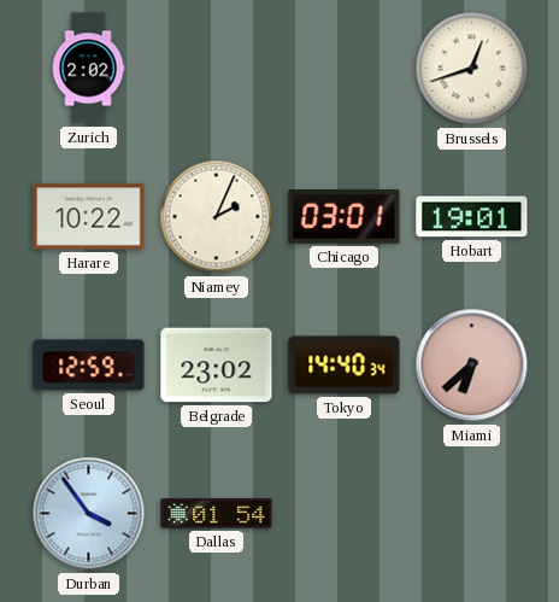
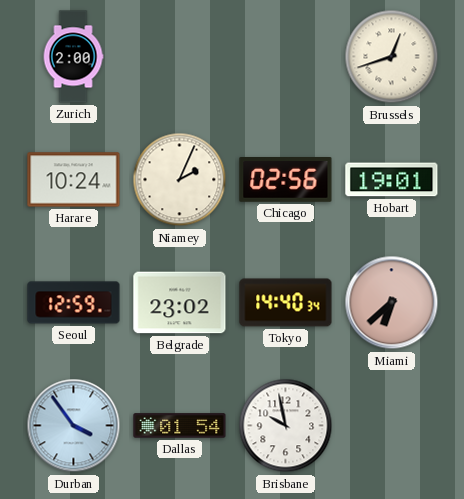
Zurich: 2:02 -> 2:00 (73, 57)
Harare: 10:22 -> 10:24 (74, 180)
Chicago: 03:01 -> 02:56 (286, 180)
Brisbane: none -> 9:58 (286, 426)
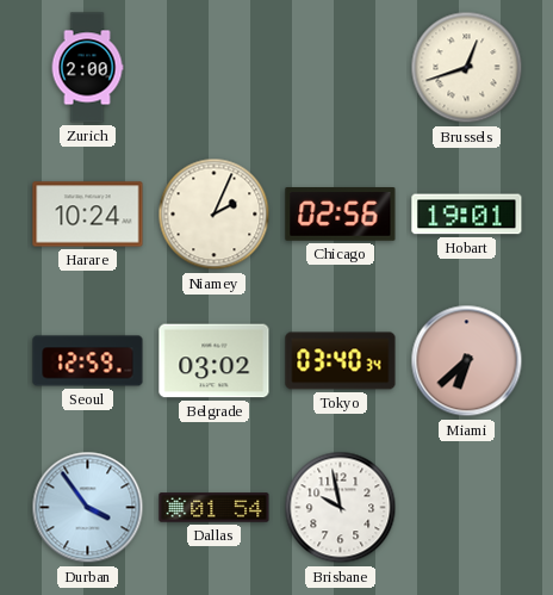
Belgrade: 23:02 -> 03:02 (215, 361)
Tokyo: 14:40 -> 03:40 (341, 361)
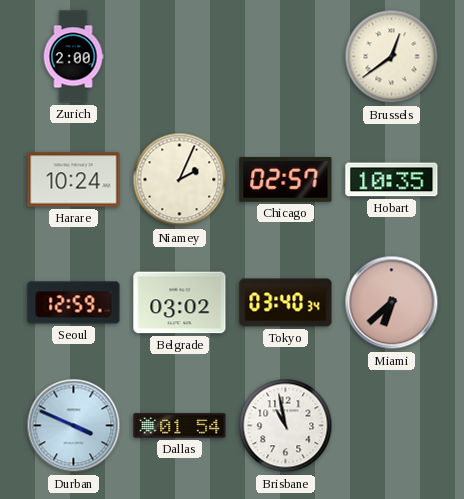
Brussels: 12:42 -> 12:39 (392, 57)
Chicago: 02:56 -> 02:57 (286, 180)
Hobart: 19:01 -> 10:35 (392, 180)
Durban: 3:54 -> 3:49 (74, 426)
Brisbane: 9:58 -> 10:58 (286, 426)
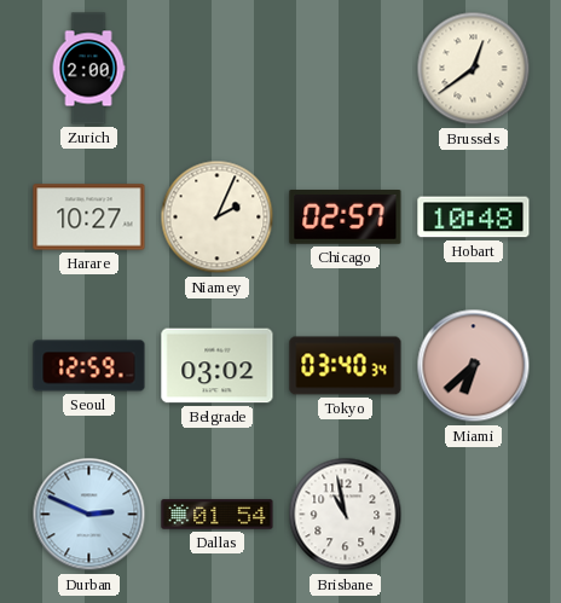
Harare: 10:24 -> 10:27 (89, 218)
Hobart: 10:35 -> 10:48 (474, 218)
Durban: 3:49 -> 2:49 (89, 515)
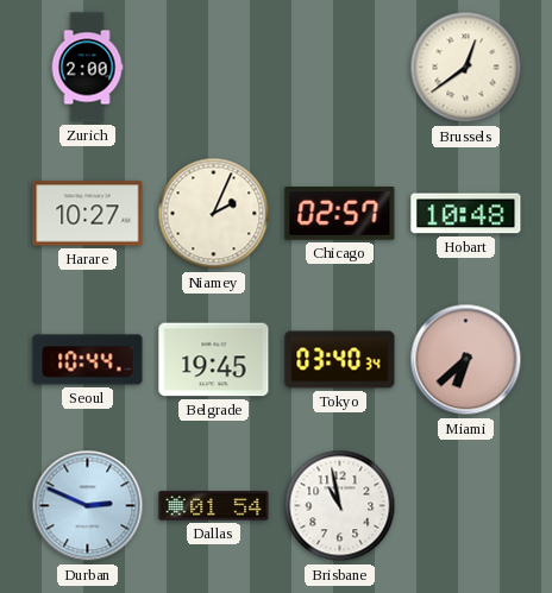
Seoul: 12:59 -> 10:44 (88, 360)
Belgrade: 03:02 -> 19:45 (214, 360)
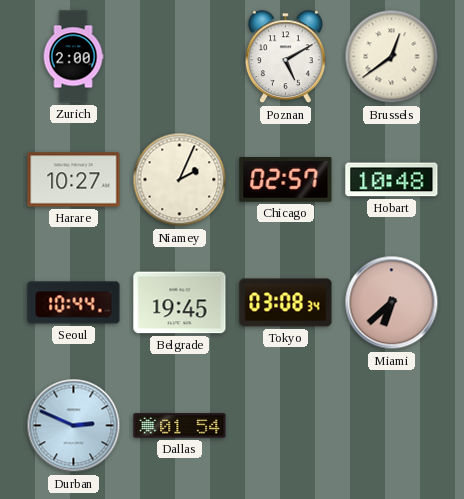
Poznan: none -> 5:10 (285, 57)
Tokyo: 03:40 -> 03:08 (286, 303)
Brisbane: 10:58 -> none (340, 506)
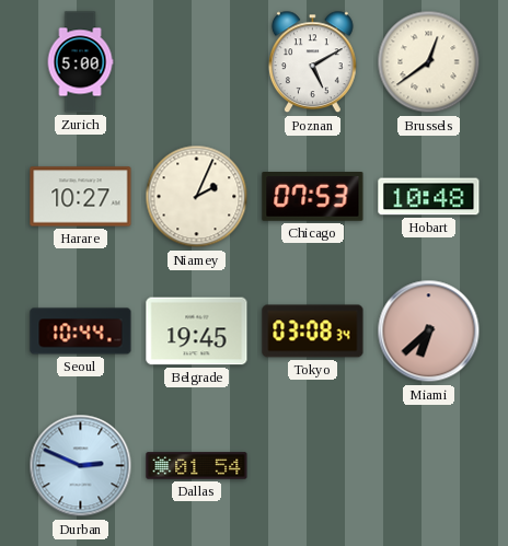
Zurich: 2:00 -> 5:00 (80, 62)
Chicago: 02:57 -> 07:53 (313, 197)
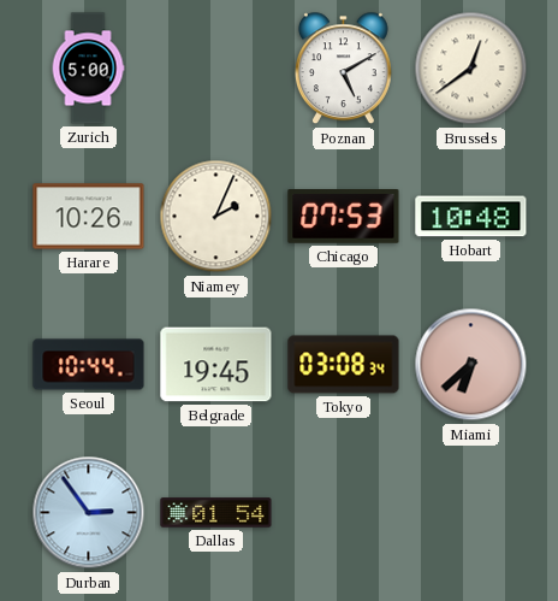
Harare: 10:27 -> 10:26 (89, 217)
Durban: 2:49 -> 2:54 (89, 513)
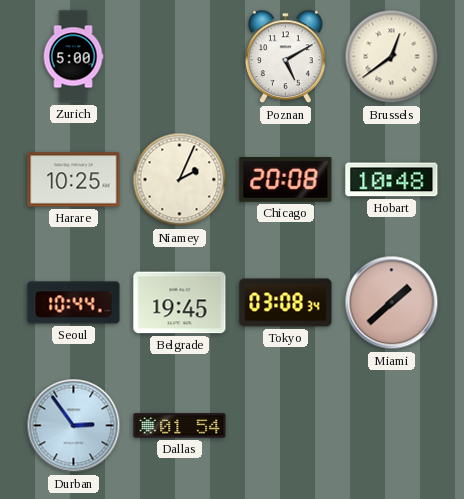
Harare: 10:26 -> 10:25 (74, 180)
Chicago: 07:53 -> 20:08 (286, 180)
Miami: 6:38 -> 1:38 (392, 303)
